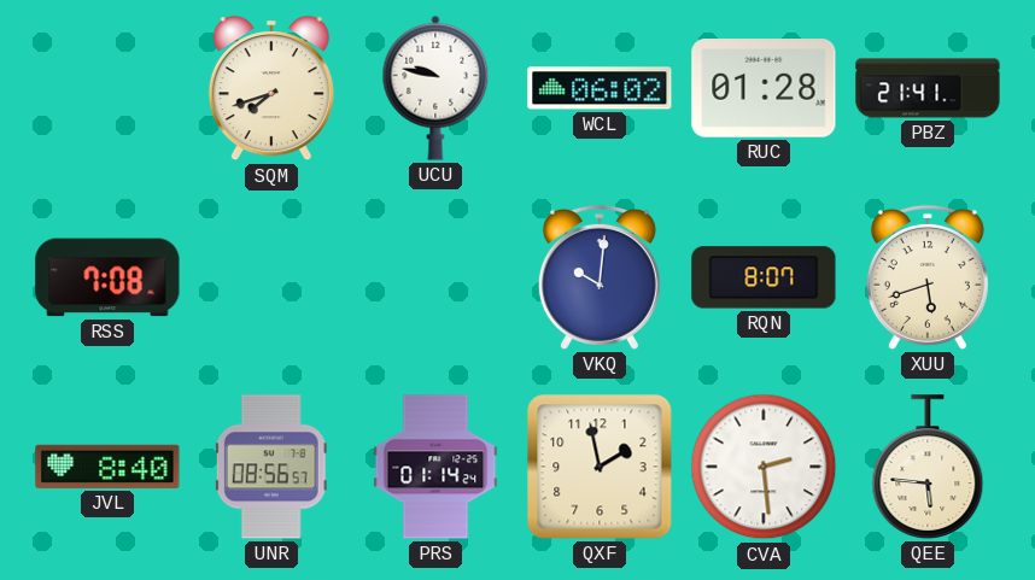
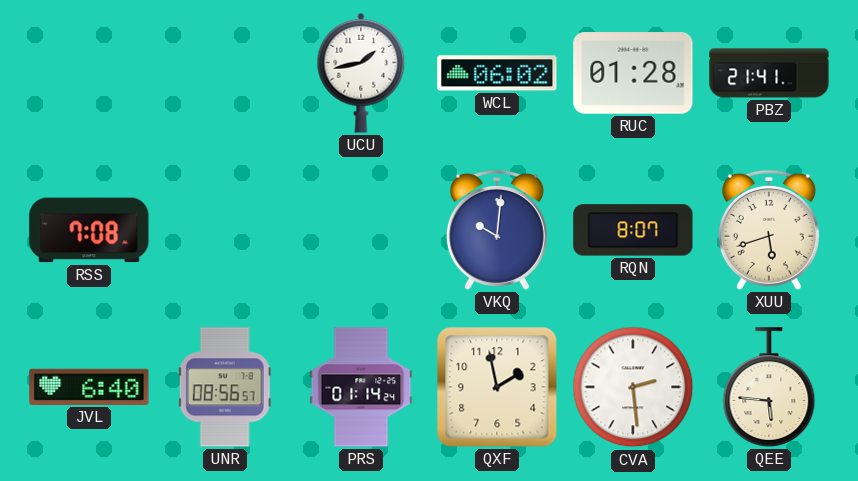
SQM: 7:42 -> none (271, 89)
UCU: 9:47 -> 1:43 (361, 73)
JVL: 8:40 -> 6:40 (89, 387)
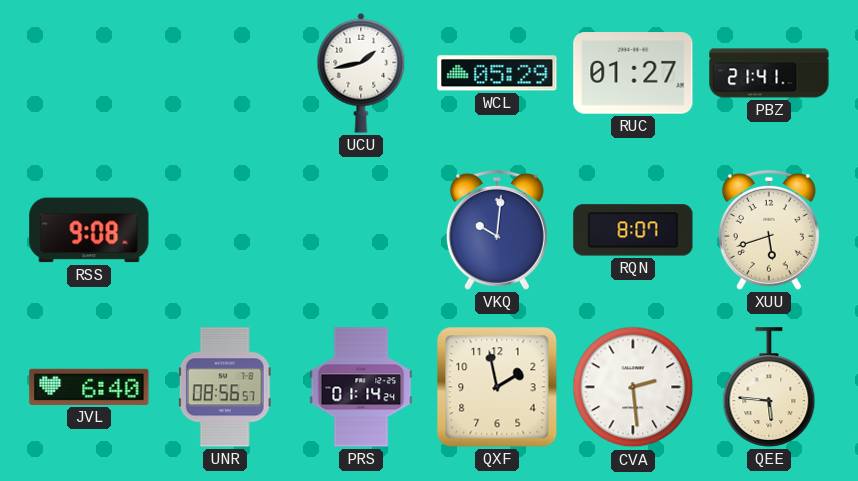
WCL: 06:02 -> 05:29 (497, 73)
RUC: 01:28 -> 01:27 (633, 73)
RSS: 7:08 -> 9:08 (89, 230)
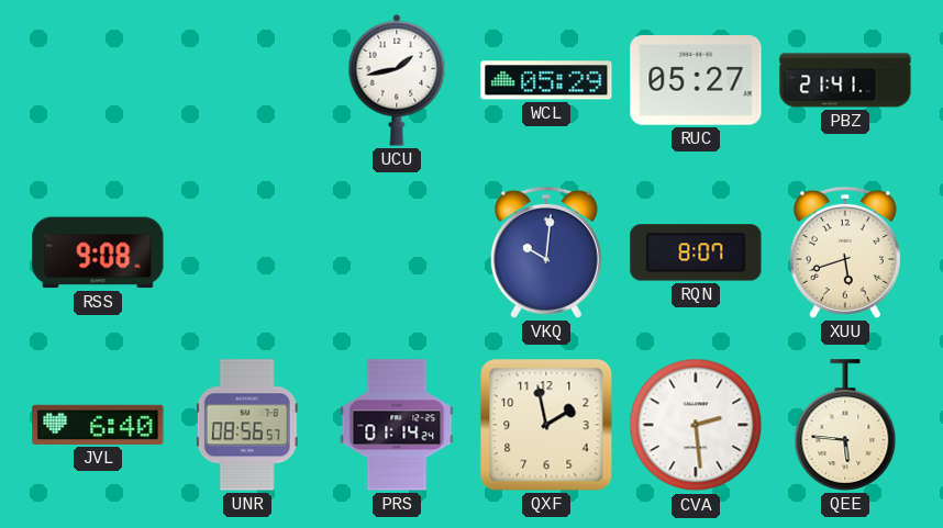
RUC: 01:27 -> 05:27 (696, 80)
